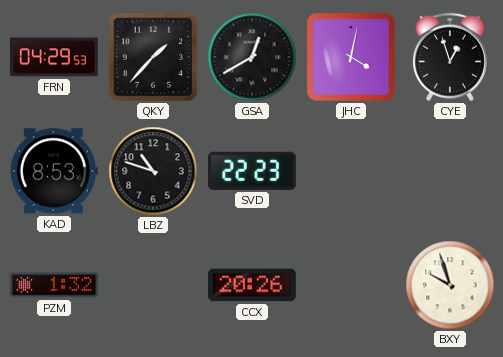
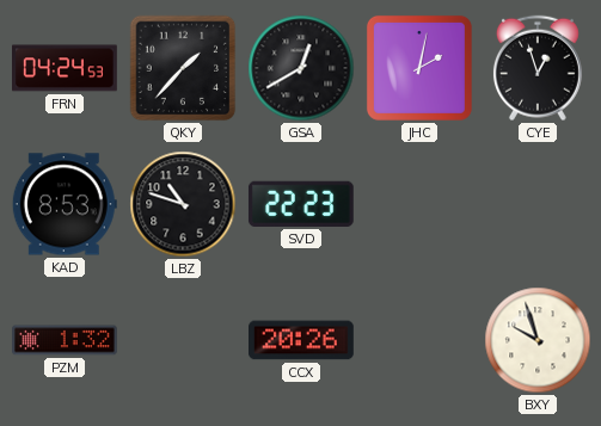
FRN: 04:29 -> 04:24 (66, 68)
JHC: 4:02 -> 2:02 (419, 68)
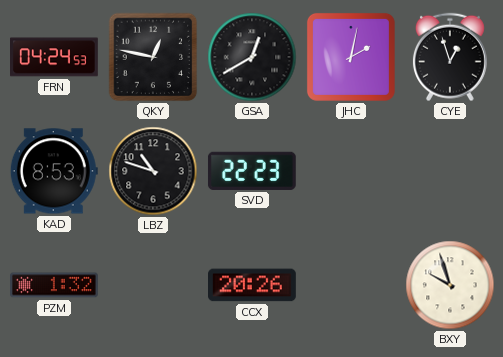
QKY: 1:37 -> 12:47 (153, 57)
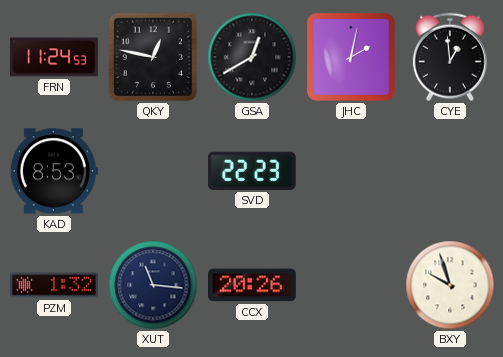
FRN: 04:24 -> 11:24 (55, 57)
CYE: 12:57 -> 12:59 (450, 57)
LBZ: 10:48 -> none (153, 171)
XUT: none -> 11:16 (153, 285)
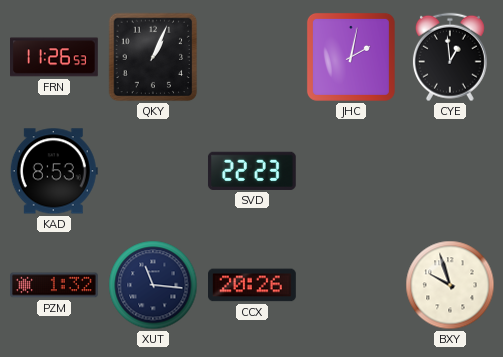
FRN: 11:24 -> 11:26 (55, 57)
QKY: 12:47 -> 1:04 (153, 57)
GSA: 12:40 -> none (252, 57)
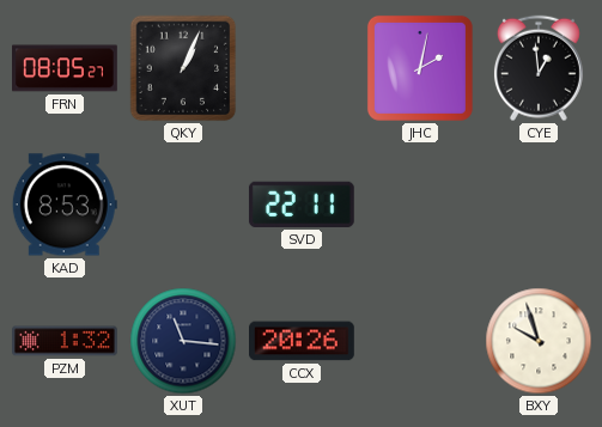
FRN: 11:26 -> 08:05 (66, 68)
SVD: 22:23 -> 22:11 (302, 205)
